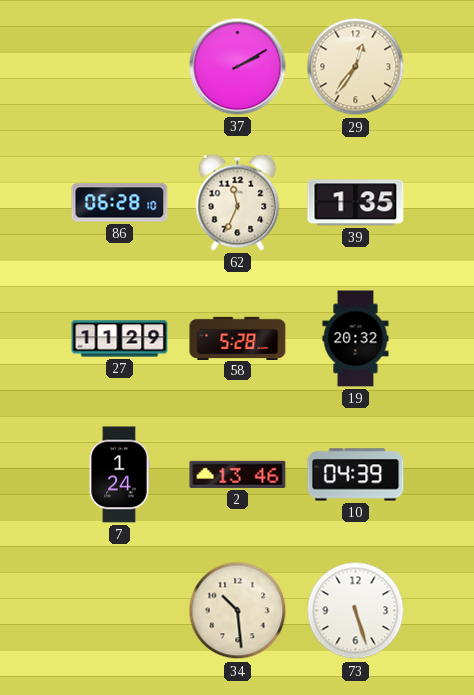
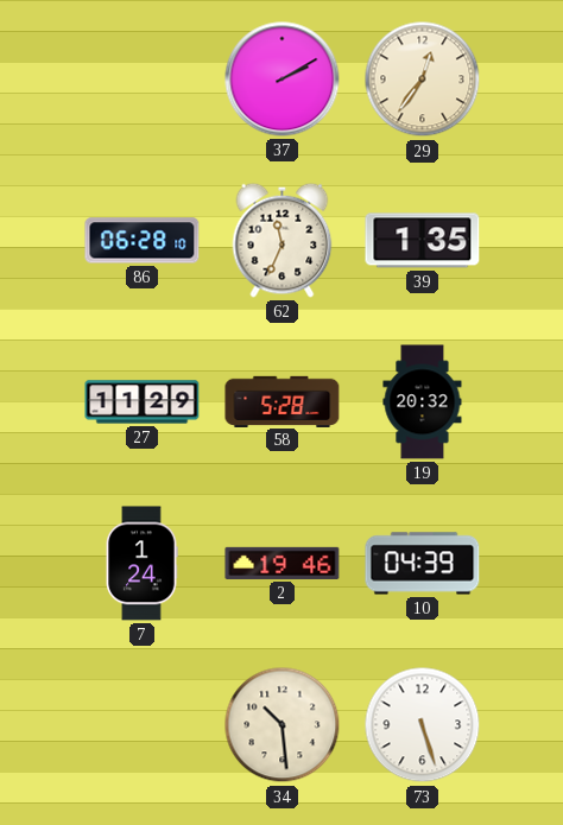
2: 13:46 -> 19:46 (283, 563)
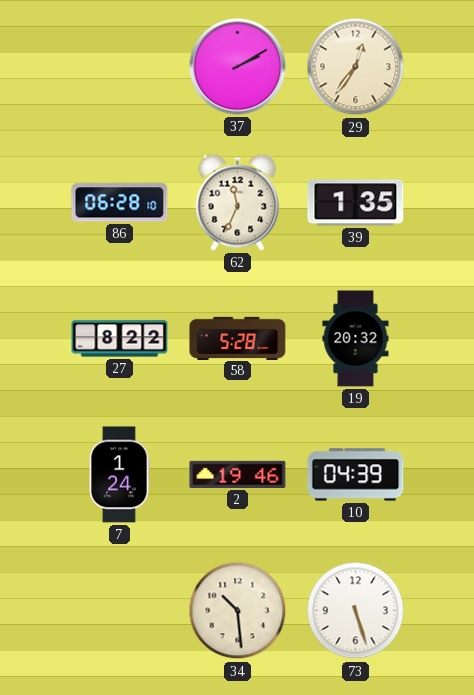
27: 11:29 -> 8:22 (120, 339)
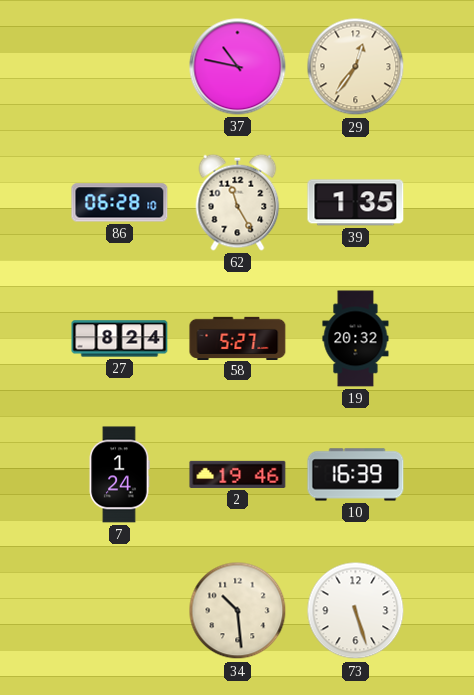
37: 2:10 -> 10:47 (238, 67)
62: 11:34 -> 11:25 (238, 202)
27: 8:22 -> 8:24 (120, 339)
58: 5:28 -> 5:27 (238, 338)
10: 04:39 -> 16:39 (356, 475)
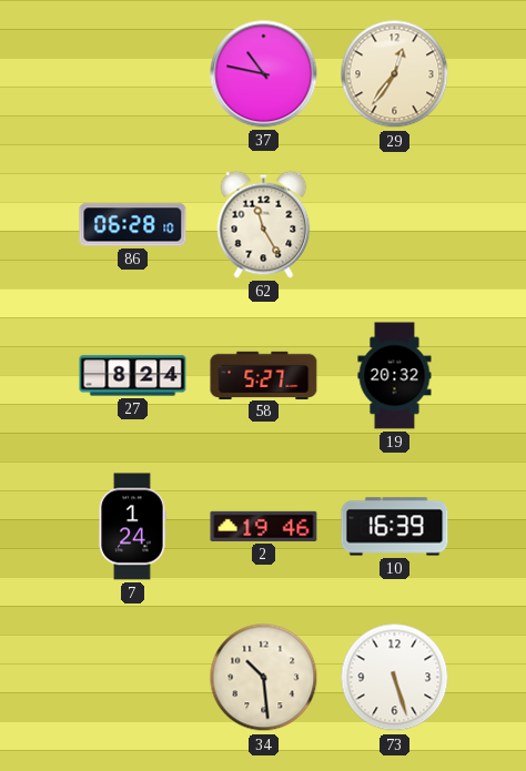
39: 1:35 -> none (356, 203)
